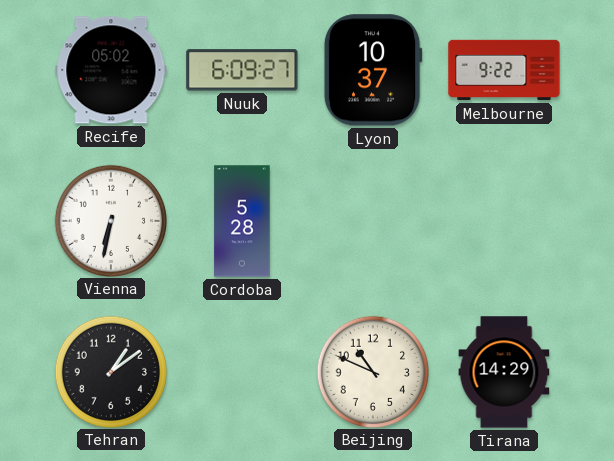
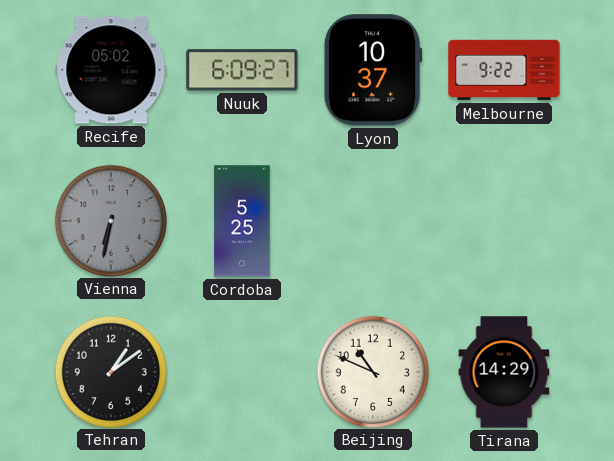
Vienna dial: white -> grey (110, 220)
Cordoba: 5:28 -> 5:25 (242, 221)
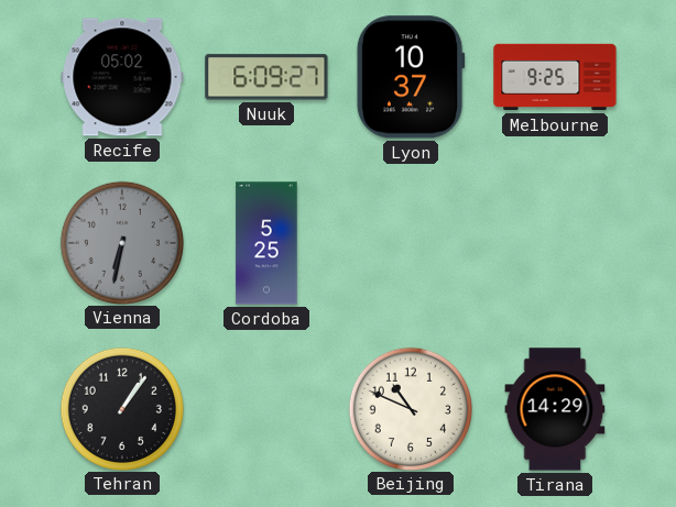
Melbourne: 9:22 -> 9:25 (555, 77)
Tehran: 1:09 -> 1:06 (121, 408)
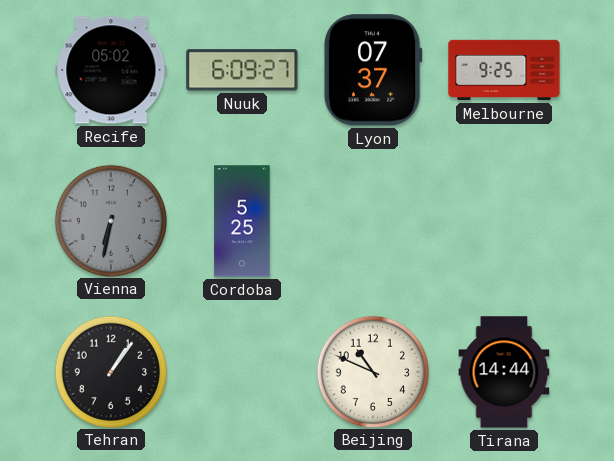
Lyon: 10:37 -> 07:37 (373, 70)
Tirana: 14:29 -> 14:44 (504, 372)
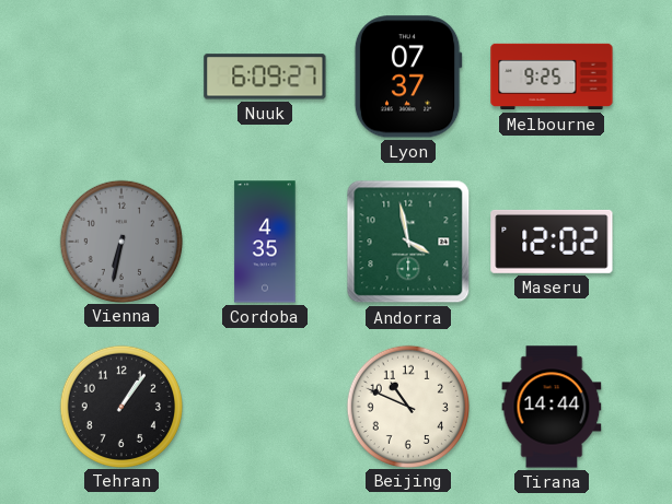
Recife: 05:02 -> none (111, 70)
Cordoba: 5:25 -> 4:35 (265, 242)
Andorra: none -> 3:58 (408, 242)
Maseru: none -> 12:02 (552, 242)
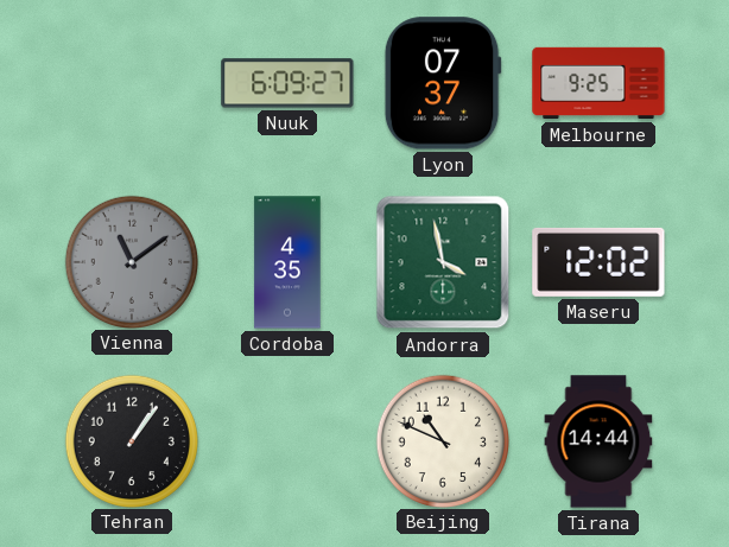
Vienna: 6:32 -> 11:09 (131, 261)
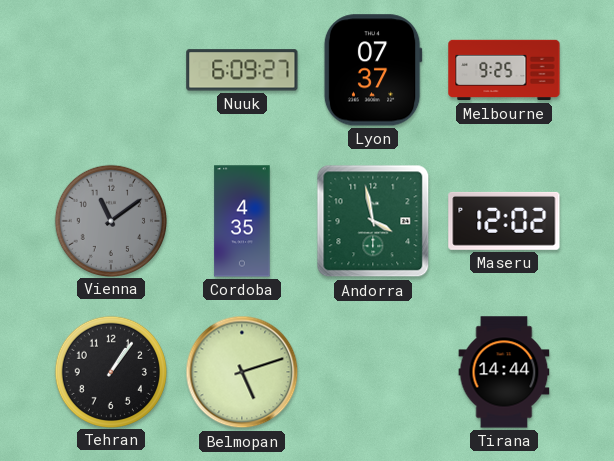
Belmopan: none -> 5:12 (242, 372)
Beijing: 10:49 -> none (442, 440)
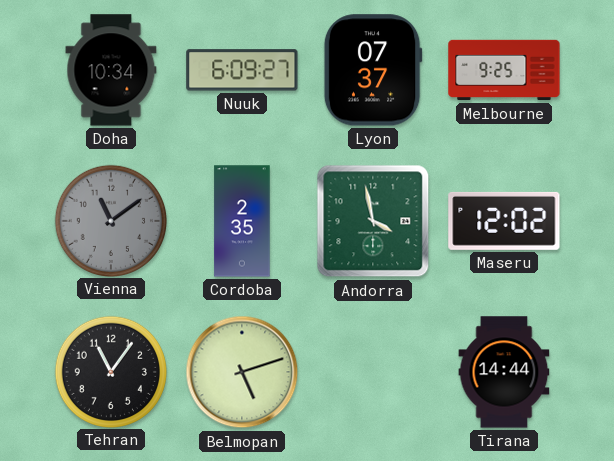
Doha: none -> 10:34 (111, 70)
Cordoba: 4:35 -> 2:35 (242, 221)
Tehran: 1:06 -> 11:06 (110, 371)
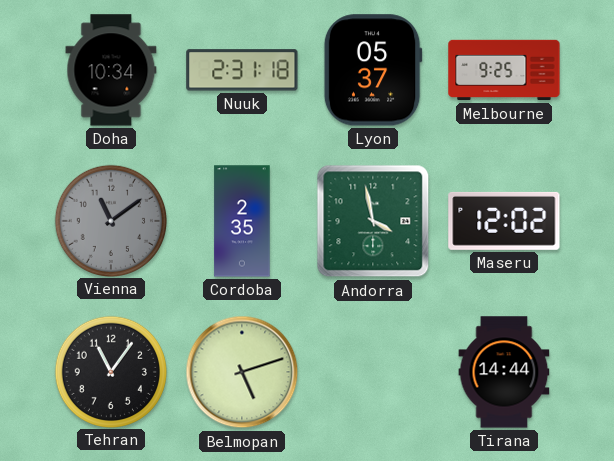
Nuuk: 6:09 -> 2:31 (242, 70)
Lyon: 07:37 -> 05:37 (373, 70)
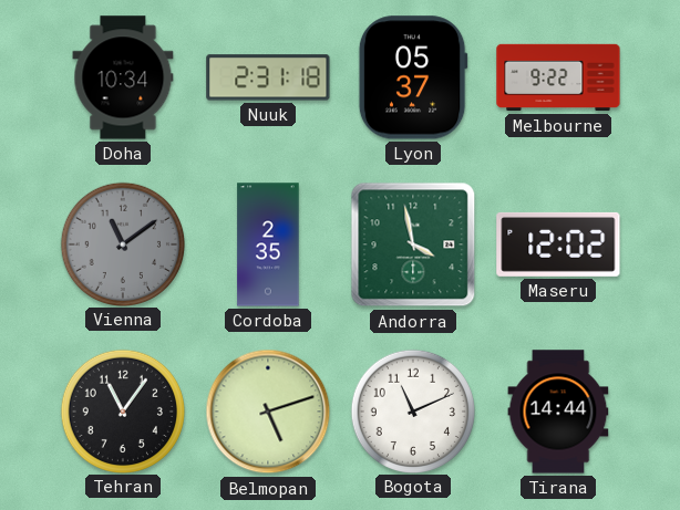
Melbourne: 9:25 -> 9:22 (558, 77)
Bogota: none -> 11:11 (412, 410)
